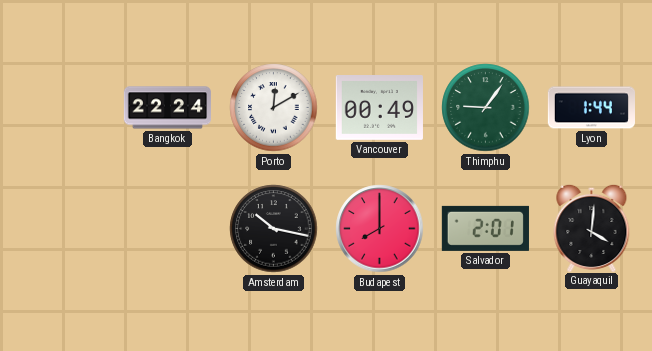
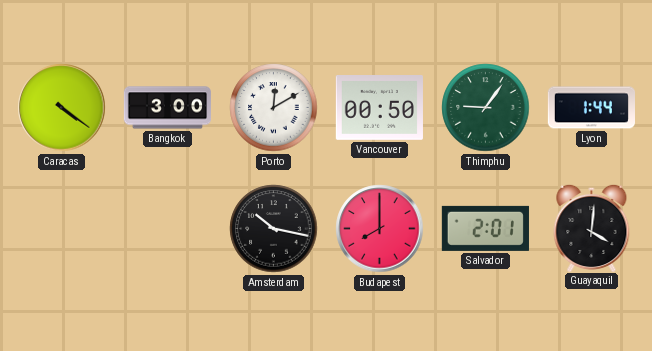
Caracas: none -> 4:21 (62, 108)
Bangkok: 22:24 -> 3:00 (167, 108)
Vancouver: 00:49 -> 00:50 (379, 108)
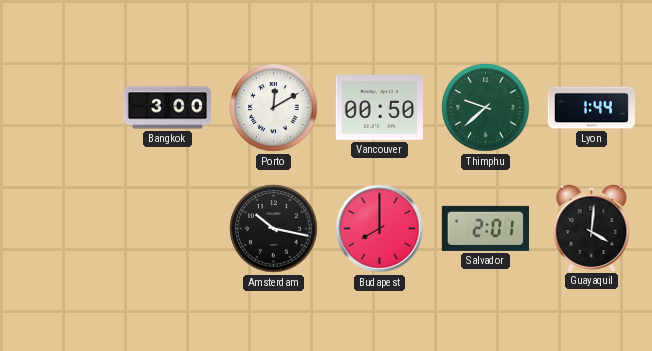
Caracas: 4:21 -> none (62, 108)
Thimphu: 9:06 -> 9:38 (486, 108)
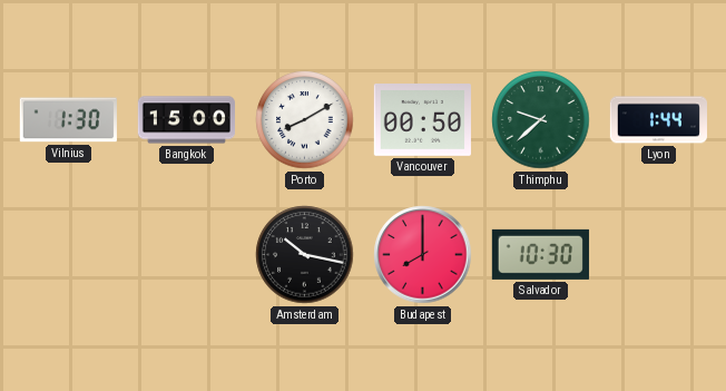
Vilnius: none -> 1:30 (68, 120)
Bangkok: 3:00 -> 15:00 (186, 120)
Porto: 12:10 -> 8:10 (305, 120)
Salvador: 2:01 -> 10:30 (540, 254)
Guayaquil: 4:01 -> none (592, 227)
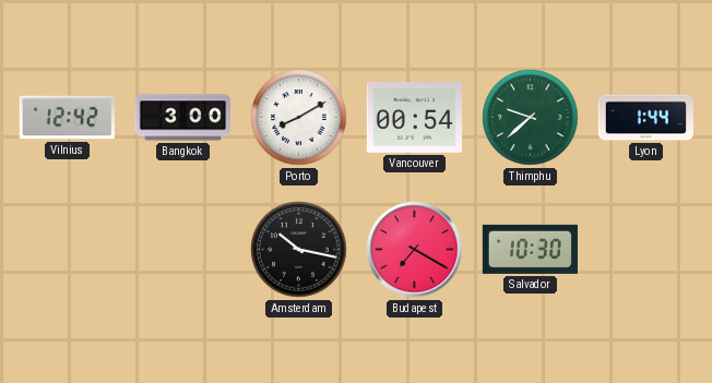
Vilnius: 1:30 -> 12:42 (67, 118)
Bangkok: 15:00 -> 3:00 (182, 118)
Vancouver: 00:50 -> 00:54 (414, 118)
Budapest: 8:00 -> 7:20 (415, 250)
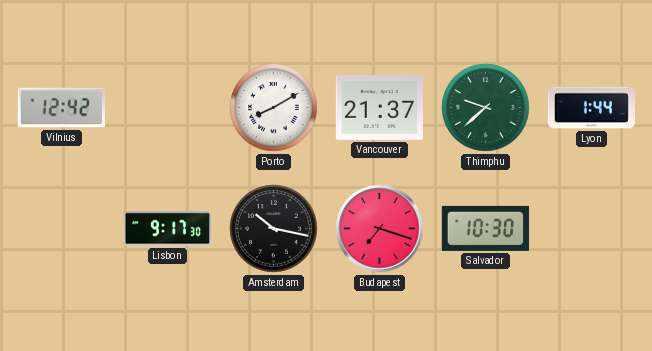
Bangkok: 3:00 -> none (182, 118)
Vancouver: 00:54 -> 21:37 (379, 108)
Lisbon: none -> 9:17 (167, 229)
Budapest: 7:20 -> 7:18 (380, 229)
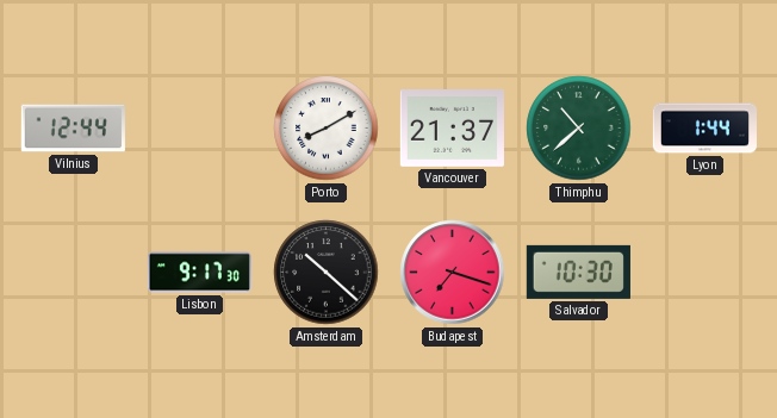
Vilnius: 12:42 -> 12:44 (73, 129)
Thimphu: 9:38 -> 10:38 (579, 129)
Amsterdam: 10:17 -> 10:22 (327, 273)
